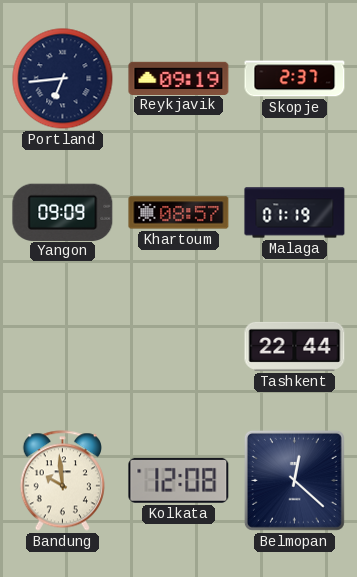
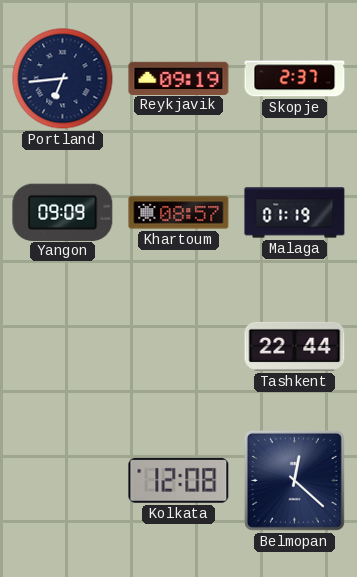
Bandung: 9:59 -> none (62, 481)
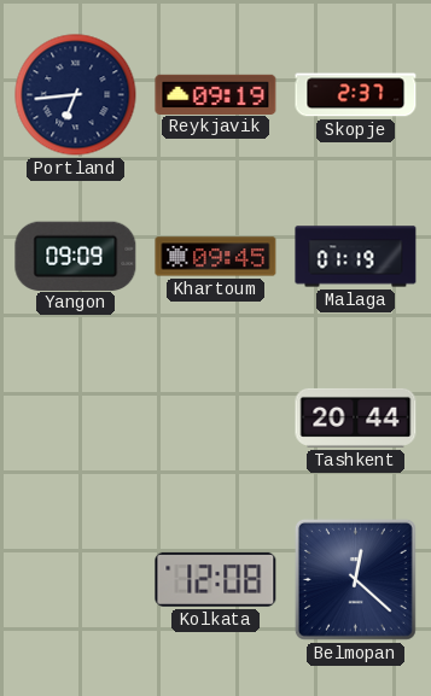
Khartoum: 08:57 -> 09:45 (216, 257)
Tashkent: 22:44 -> 20:44 (356, 417)
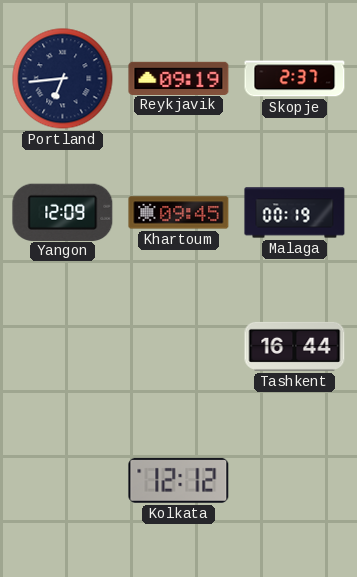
Yangon: 09:09 -> 12:09 (63, 212)
Malaga: 01:19 -> 00:19 (295, 213)
Tashkent: 20:44 -> 16:44 (295, 346)
Kolkata: 12:08 -> 12:12 (179, 480)
Belmopan: 12:22 -> none (355, 579)
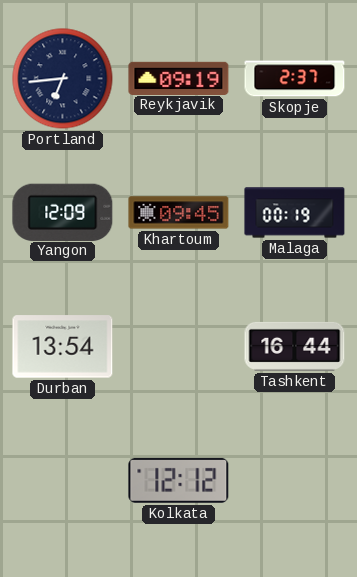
Durban: none -> 13:54 (63, 347)
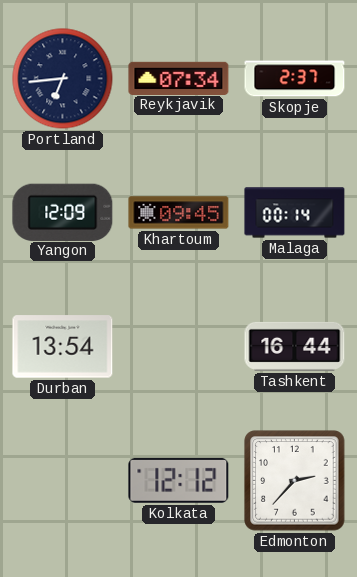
Reykjavik: 09:19 -> 07:34 (179, 78)
Malaga: 00:19 -> 00:14 (295, 213)
Edmonton: none -> 2:37 (295, 481)
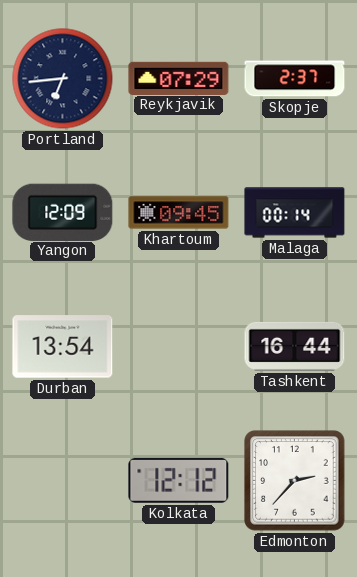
Reykjavik: 07:34 -> 07:29 (179, 78)
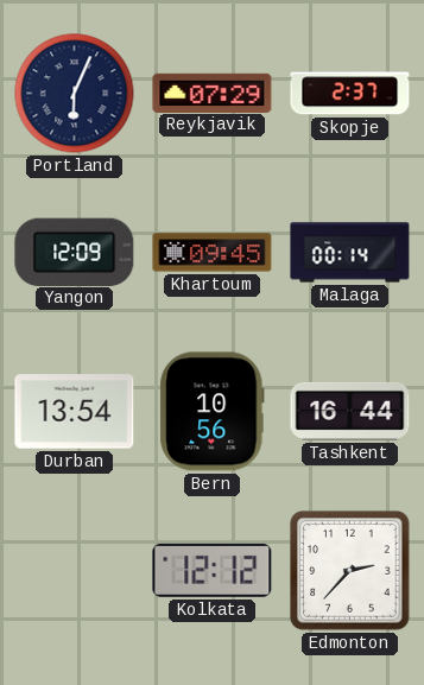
Portland: 6:44 -> 6:04 (75, 94)
Bern: none -> 10:56 (213, 412)
